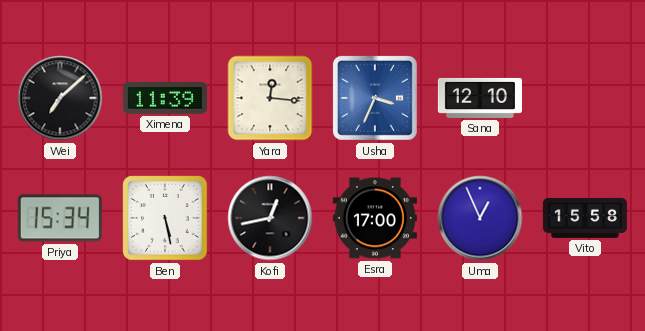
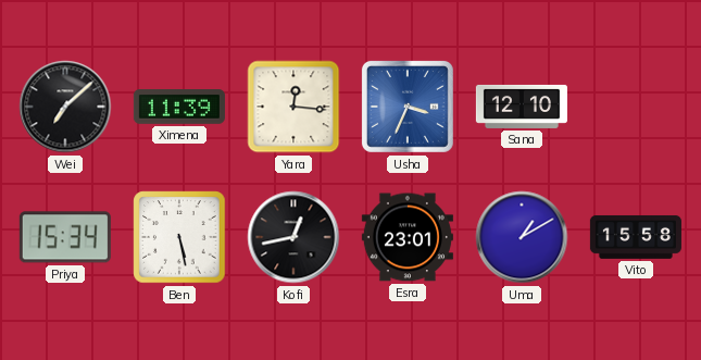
Esra: 17:00 -> 23:01 (408, 237)
Uma: 12:56 -> 1:10 (522, 237)
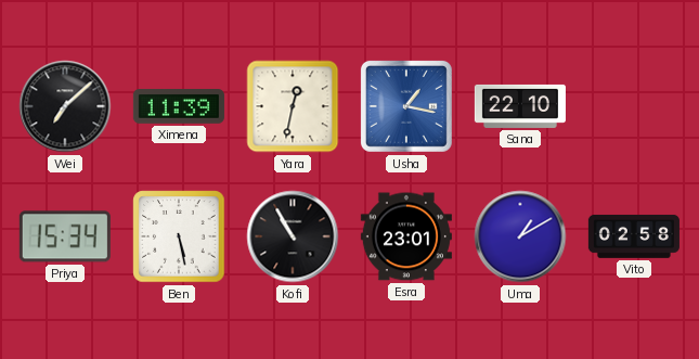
Yara: 12:16 -> 12:32 (293, 106)
Usha: 3:34 -> 1:17 (406, 106)
Sana: 12:10 -> 22:10 (520, 106)
Kofi: 12:43 -> 10:55 (293, 236)
Vito: 15:58 -> 02:58 (634, 236)
